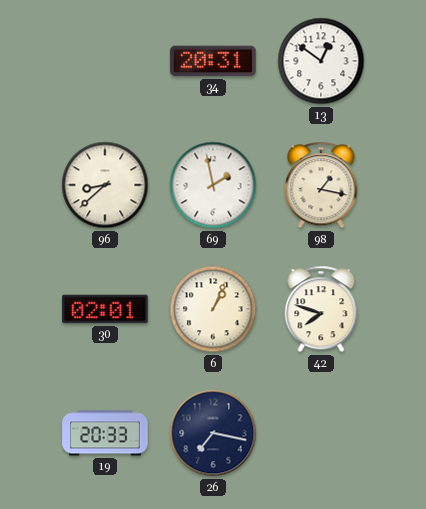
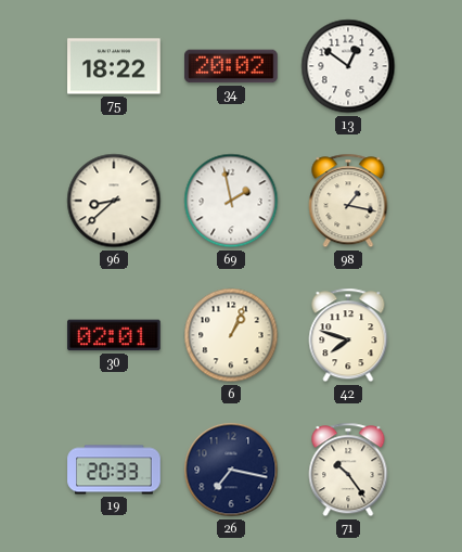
75: none -> 18:22 (114, 66)
34: 20:31 -> 20:02 (231, 66)
71: none -> 10:24 (348, 470)
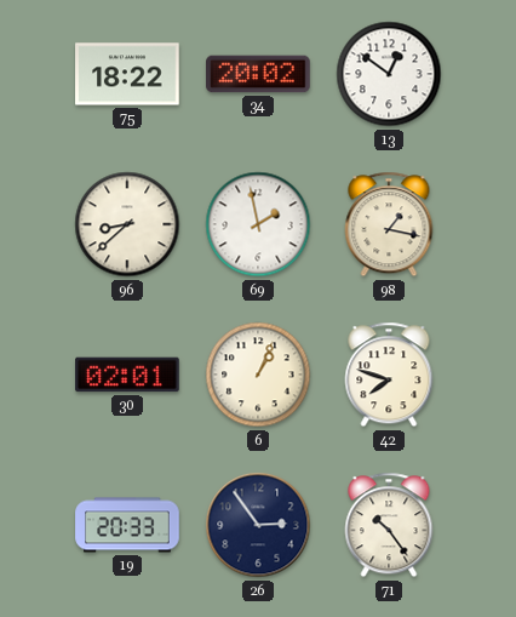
26: 7:17 -> 2:54 (258, 525)
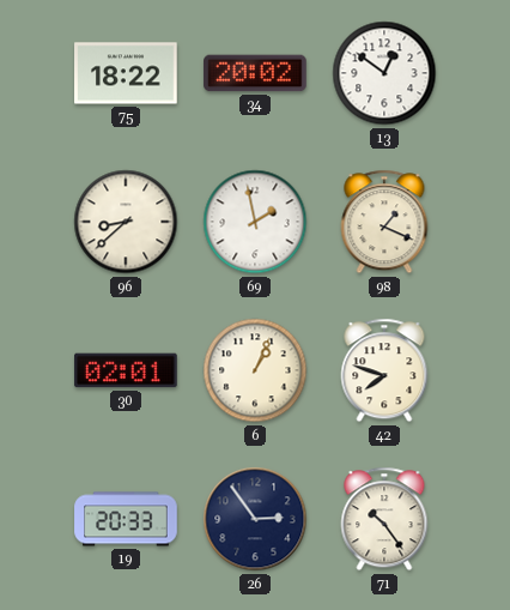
98: 1:17 -> 1:19 (384, 222)
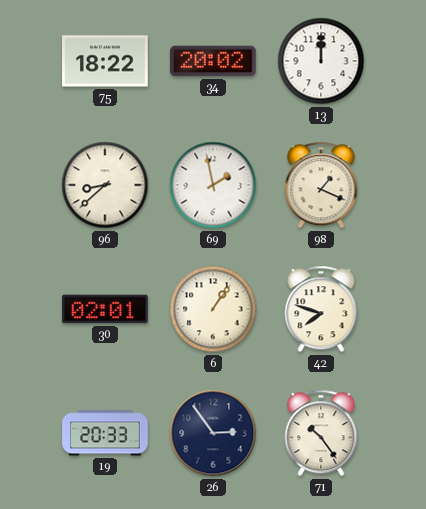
13: 12:51 -> 12:00 (321, 61)
6: 1:04 -> 1:06 (213, 309)
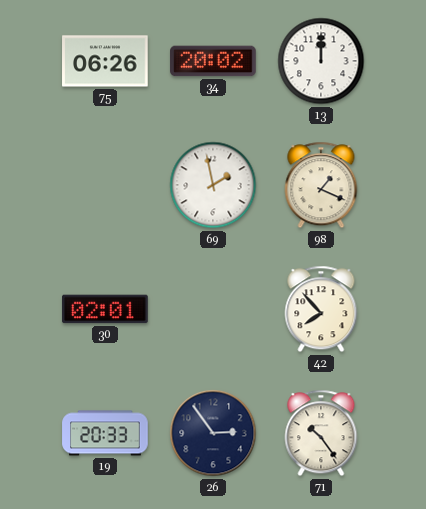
75: 18:22 -> 06:26 (105, 61)
96: 8:38 -> none (105, 185)
6: 1:06 -> none (213, 309)
42: 7:48 -> 7:53 (321, 309)
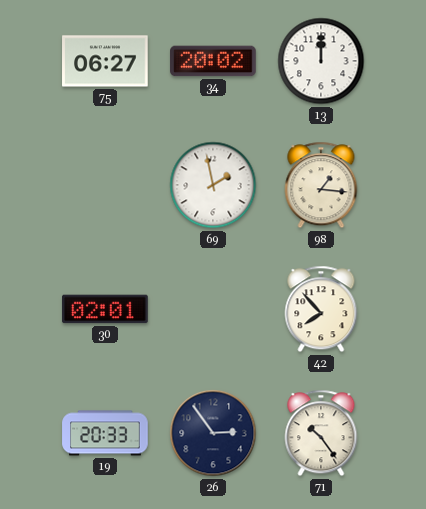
75: 06:26 -> 06:27 (105, 61)
98: 1:19 -> 1:16 (321, 185)
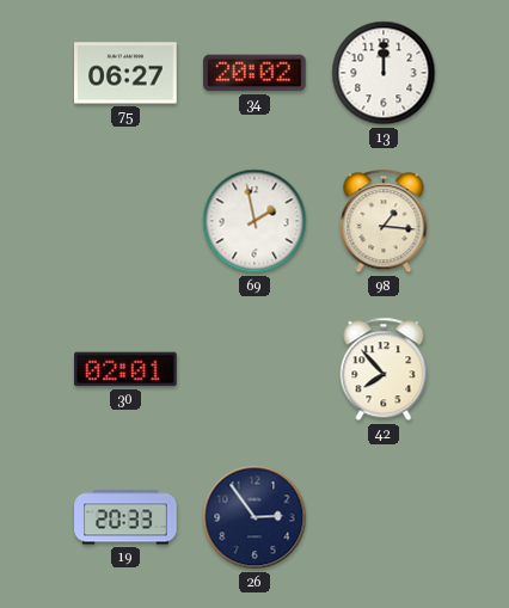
71: 10:24 -> none (321, 433)
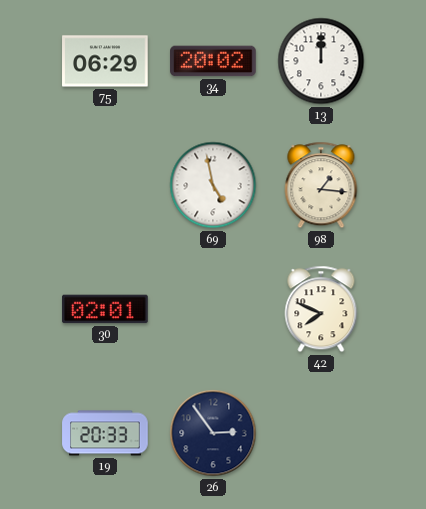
75: 06:27 -> 06:29 (105, 61)
69: 1:58 -> 4:58 (213, 185)
42: 7:53 -> 7:49 (321, 309)
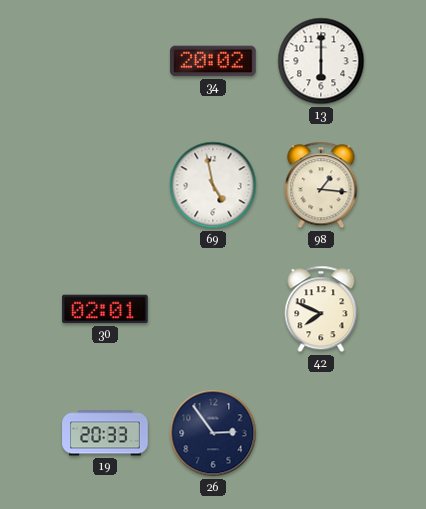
75: 06:29 -> none (105, 61)
13: 12:00 -> 6:00 (321, 61)
